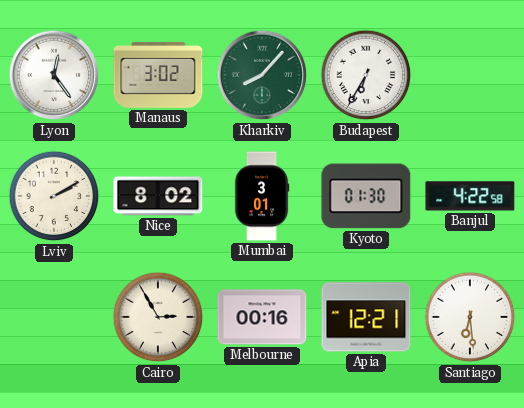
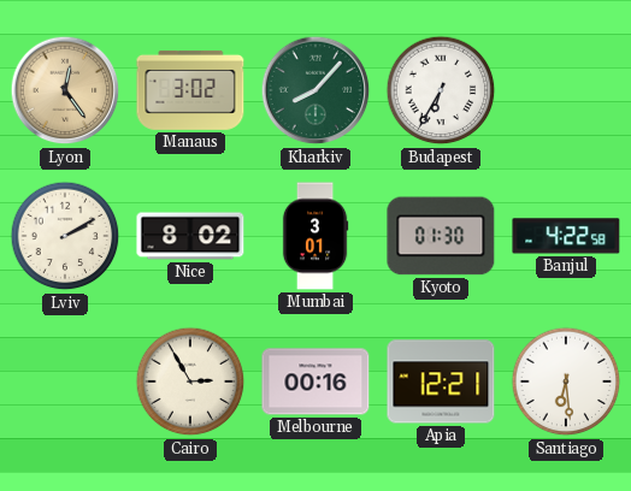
Lyon dial: white -> champagne (65, 90)
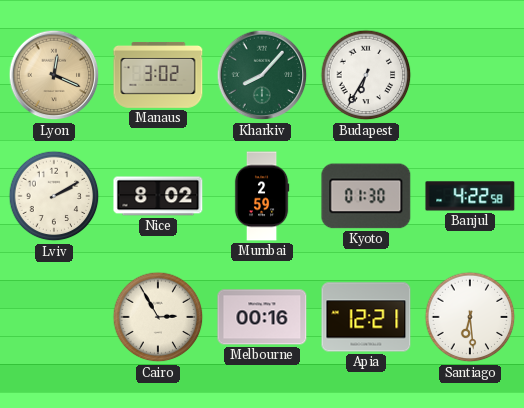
Lyon: 12:24 -> 12:19 (54, 75)
Mumbai: 3:01 -> 2:59 (262, 196)
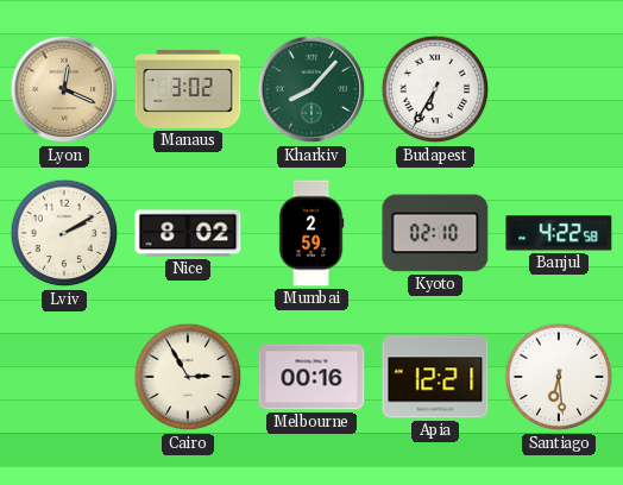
Kyoto: 01:30 -> 02:10 (435, 233)
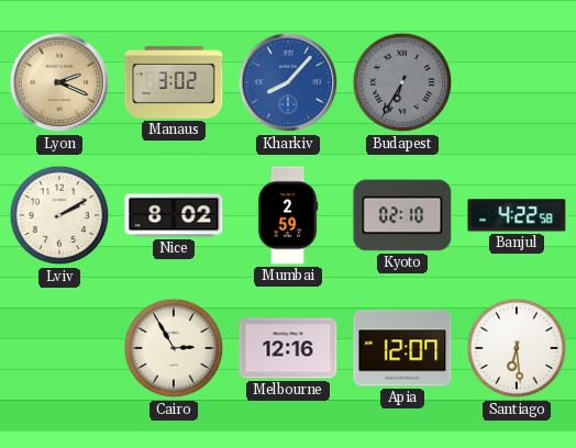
Lyon: 12:19 -> 2:19 (59, 82)
Kharkiv dial: green -> blue (288, 82)
Budapest dial: white -> grey (402, 82)
Melbourne: 00:16 -> 12:16 (288, 348)
Apia: 12:21 -> 12:07 (402, 348)
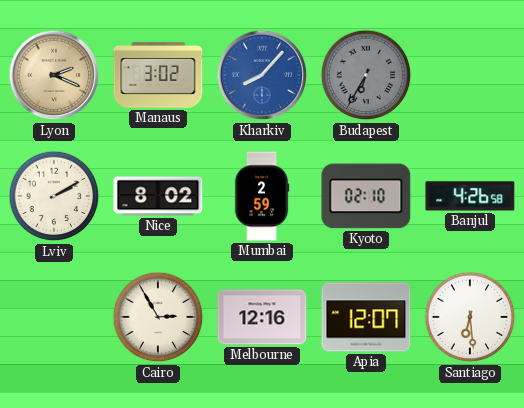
Banjul: 4:22 -> 4:26 (470, 196)
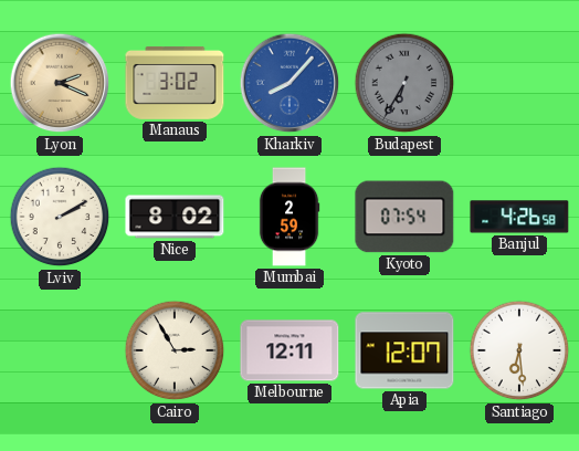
Kyoto: 02:10 -> 07:54 (404, 217)
Melbourne: 12:16 -> 12:11 (289, 350)
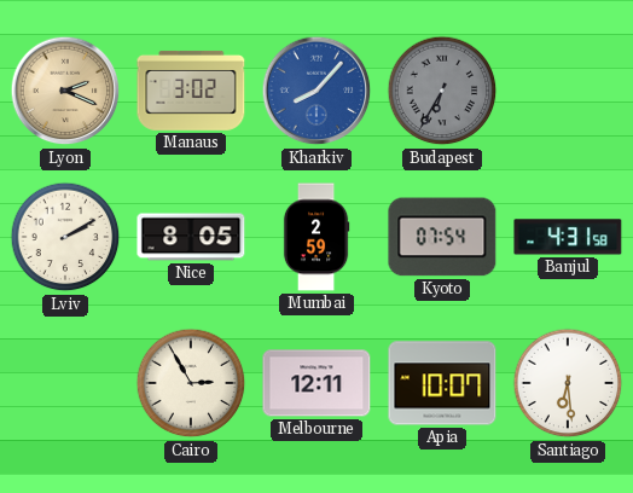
Nice: 8:02 -> 8:05 (191, 237)
Banjul: 4:26 -> 4:31 (568, 237)
Apia: 12:07 -> 10:07 (442, 383)
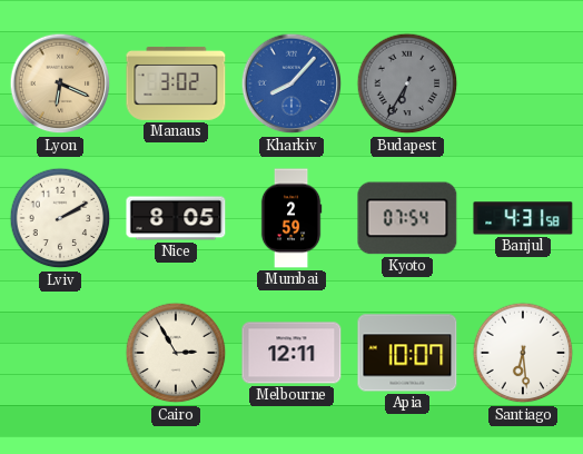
Lyon: 2:19 -> 6:19 (60, 83)
